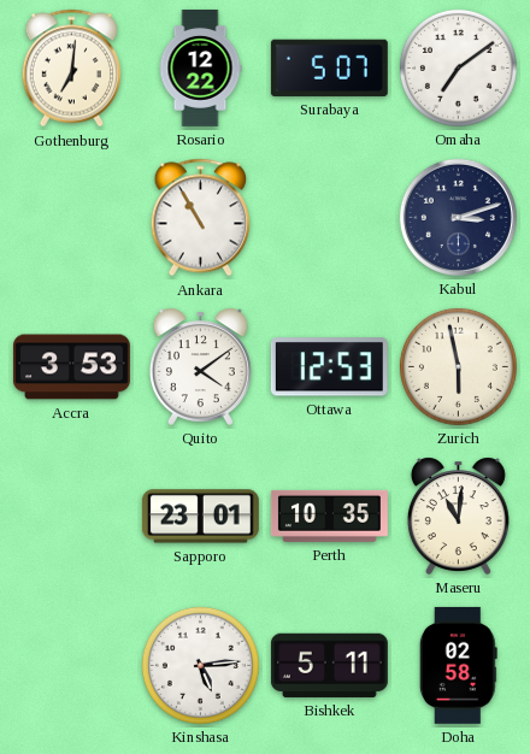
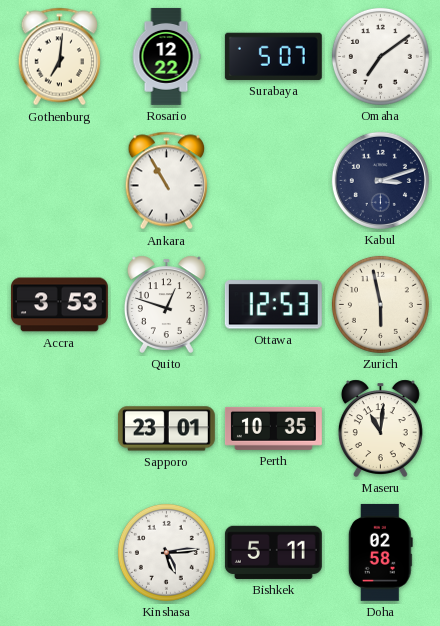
Quito: 4:09 -> 12:48 (166, 304)
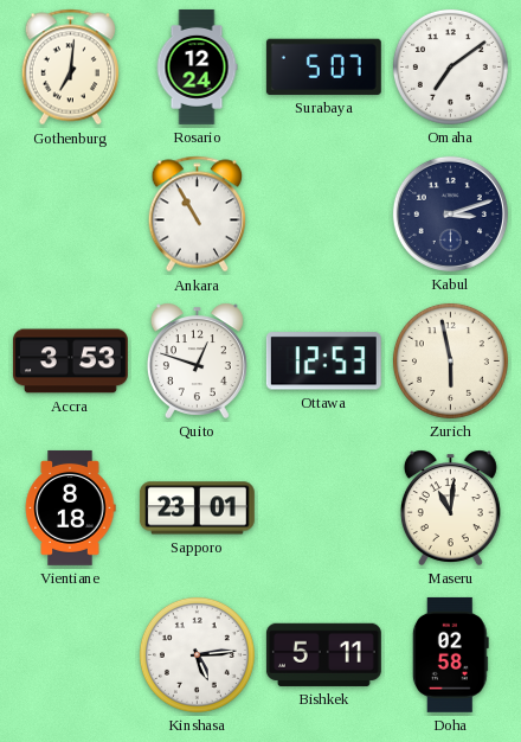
Rosario: 12:22 -> 12:24 (197, 66)
Vientiane: none -> 8:18 (70, 507)
Perth: 10:35 -> none (273, 428)
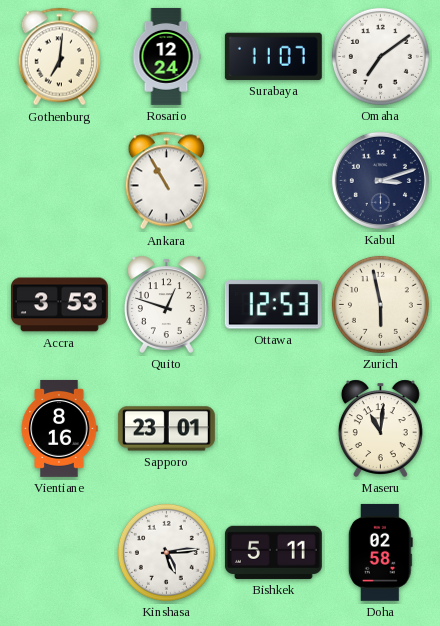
Surabaya: 5:07 -> 11:07 (273, 56)
Vientiane: 8:18 -> 8:16 (59, 428)
